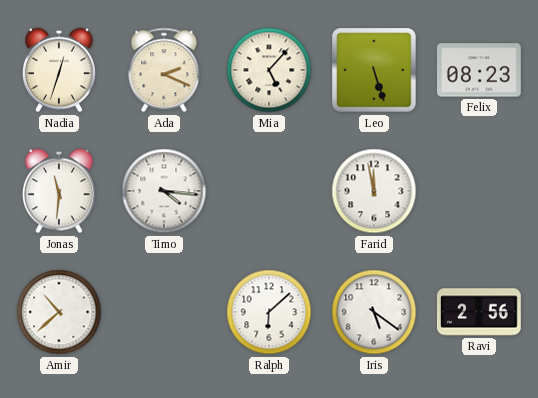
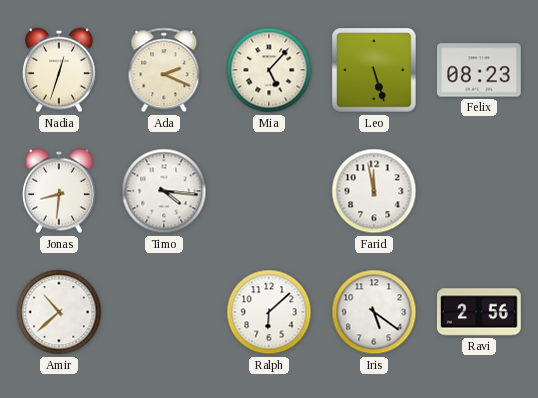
Jonas: 11:31 -> 8:31 (59, 191)
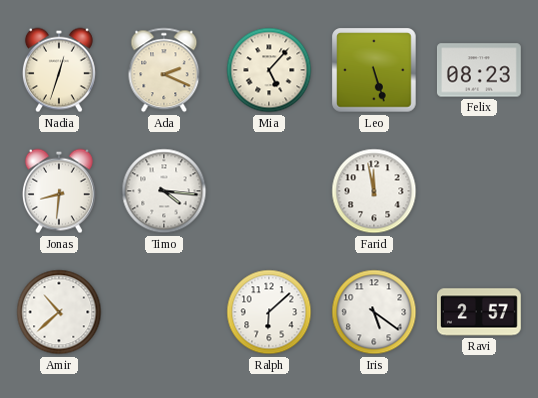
Ravi: 2:56 -> 2:57 (479, 312)
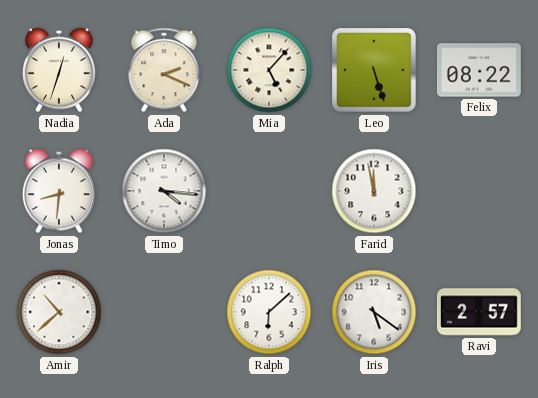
Felix: 08:23 -> 08:22 (479, 70)
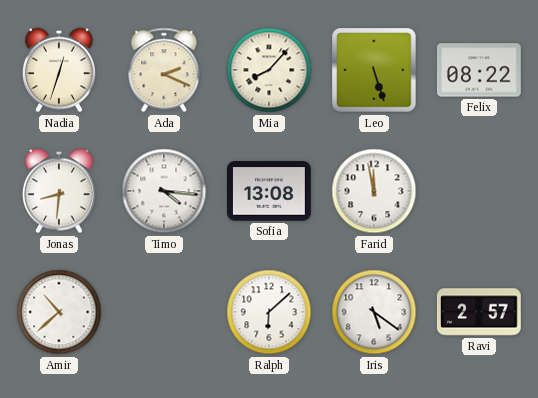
Mia: 5:07 -> 8:07 (269, 70)
Sofia: none -> 13:08 (269, 191)
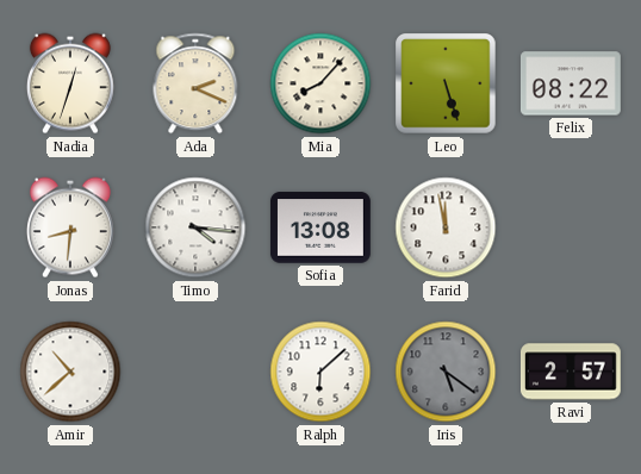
Iris dial: white -> grey (446, 372)
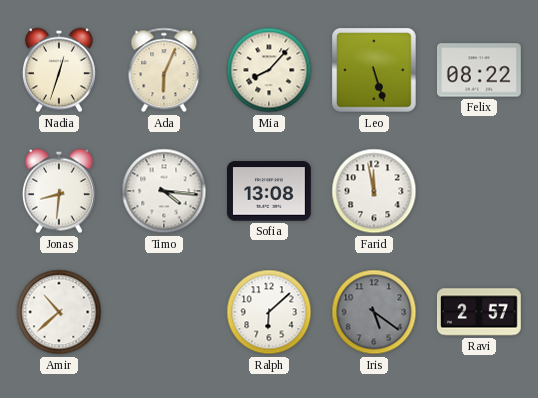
Ada: 2:19 -> 6:04 (164, 70)
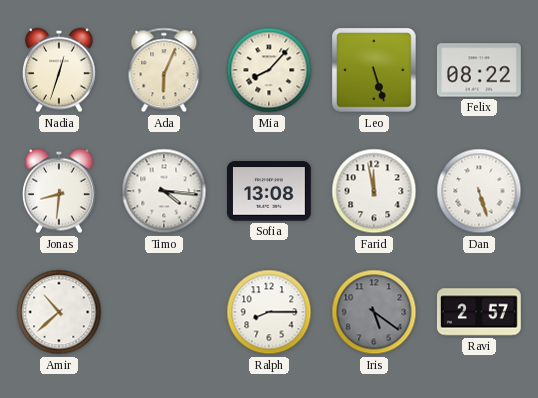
Dan: none -> 5:27 (479, 191)
Ralph: 6:08 -> 8:15 (269, 312)
